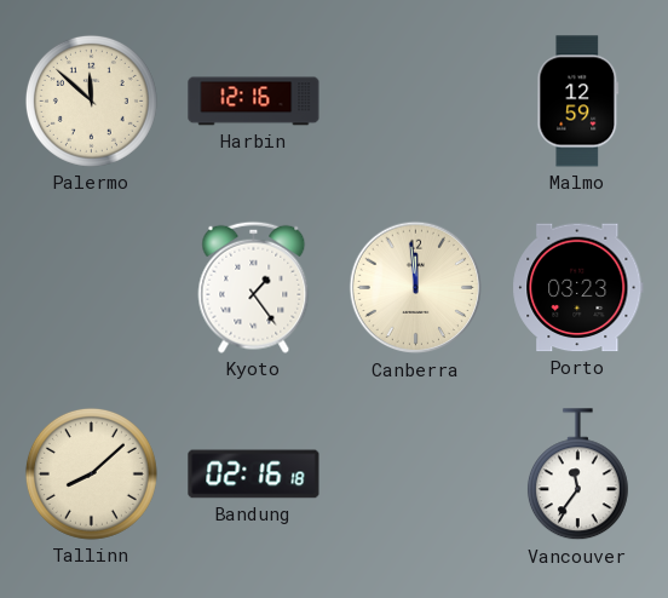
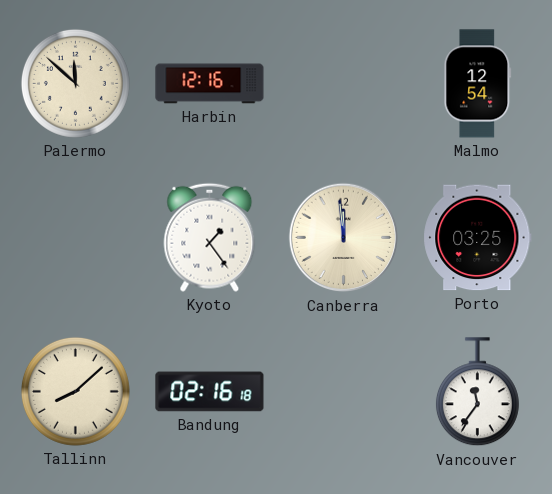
Malmo: 12:59 -> 12:54 (478, 84)
Porto: 03:23 -> 03:25 (478, 238)
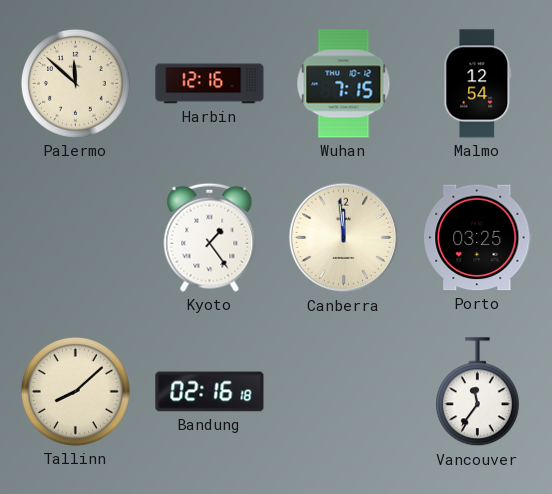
Wuhan: none -> 7:15 (344, 84)
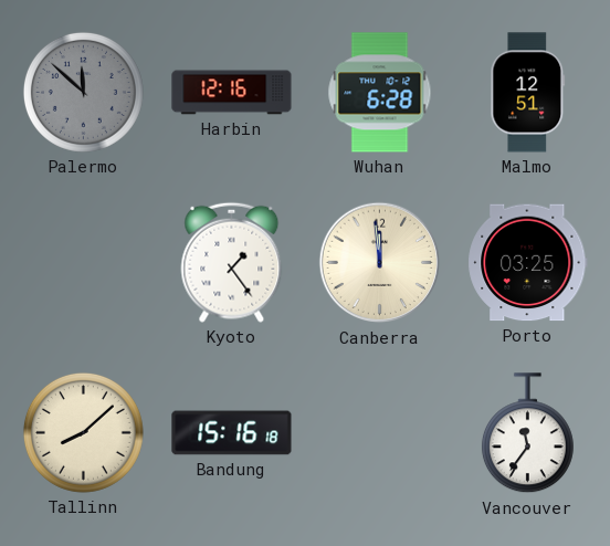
Palermo dial: cream -> grey (83, 92)
Wuhan: 7:15 -> 6:28 (380, 93)
Malmo: 12:54 -> 12:51 (528, 93)
Bandung: 02:16 -> 15:16 (232, 433)
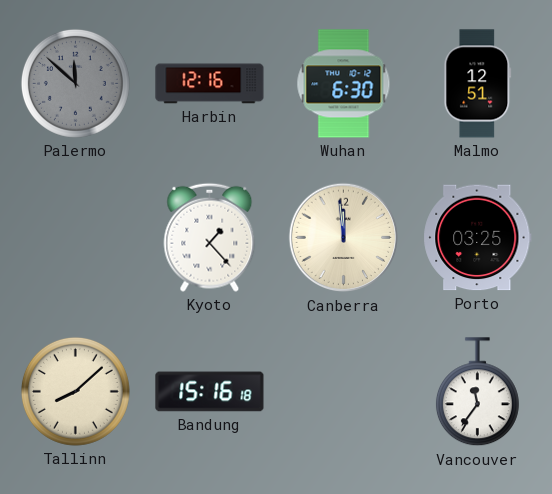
Wuhan: 6:28 -> 6:30 (344, 84)
Kyoto: 1:24 -> 1:23 (210, 237)
